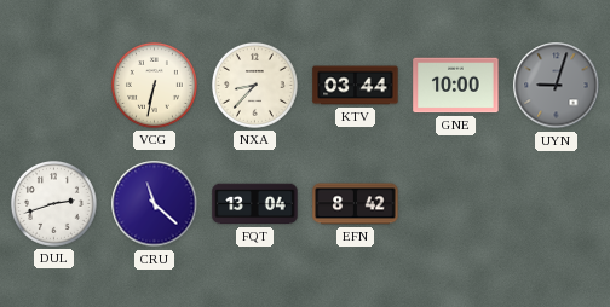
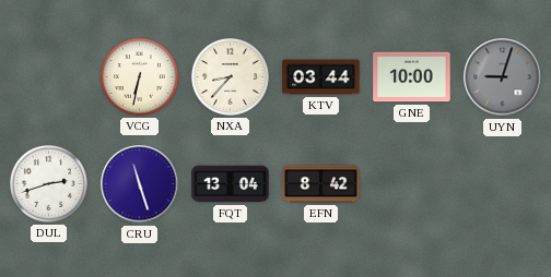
CRU: 11:22 -> 11:27 (140, 184)
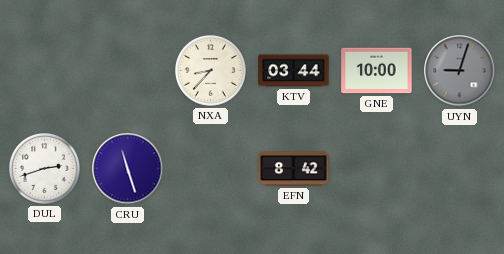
VCG: 6:32 -> none (139, 76)
FQT: 13:04 -> none (231, 184)
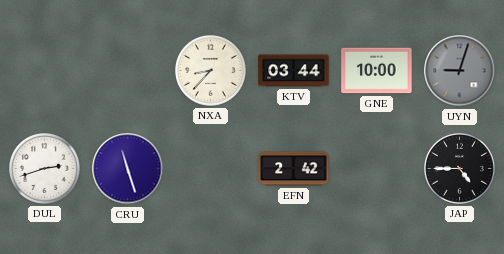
EFN: 8:42 -> 2:42 (294, 169)
JAP: none -> 4:45 (459, 168)
